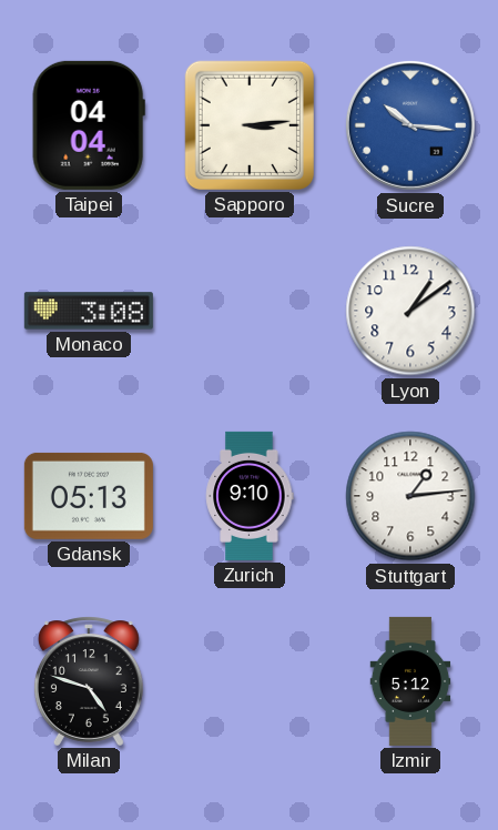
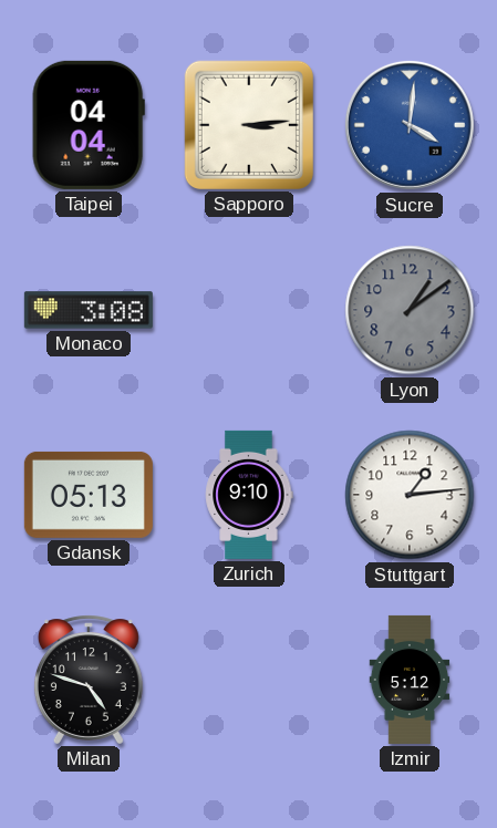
Sucre: 10:16 -> 4:01 (410, 125)
Lyon dial: white -> grey (410, 310)
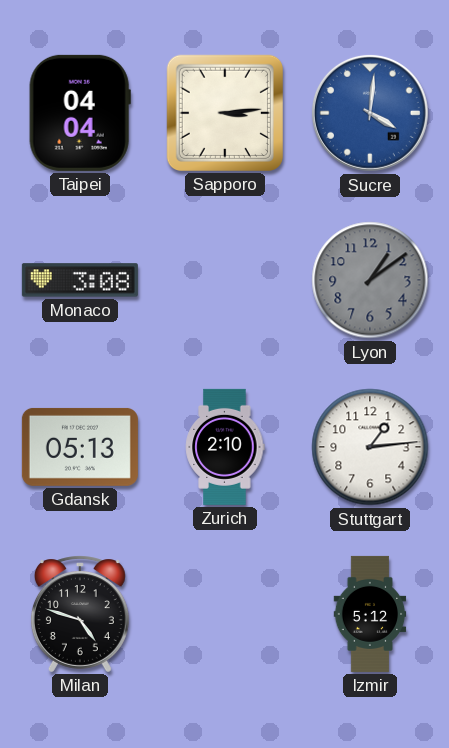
Zurich: 9:10 -> 2:10 (225, 447)
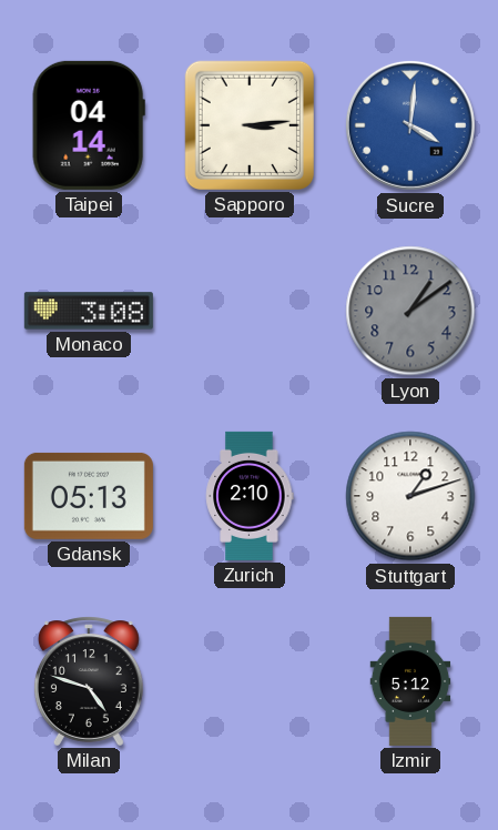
Taipei: 04:04 -> 04:14 (89, 125)
Stuttgart: 1:14 -> 1:12 (410, 496)
